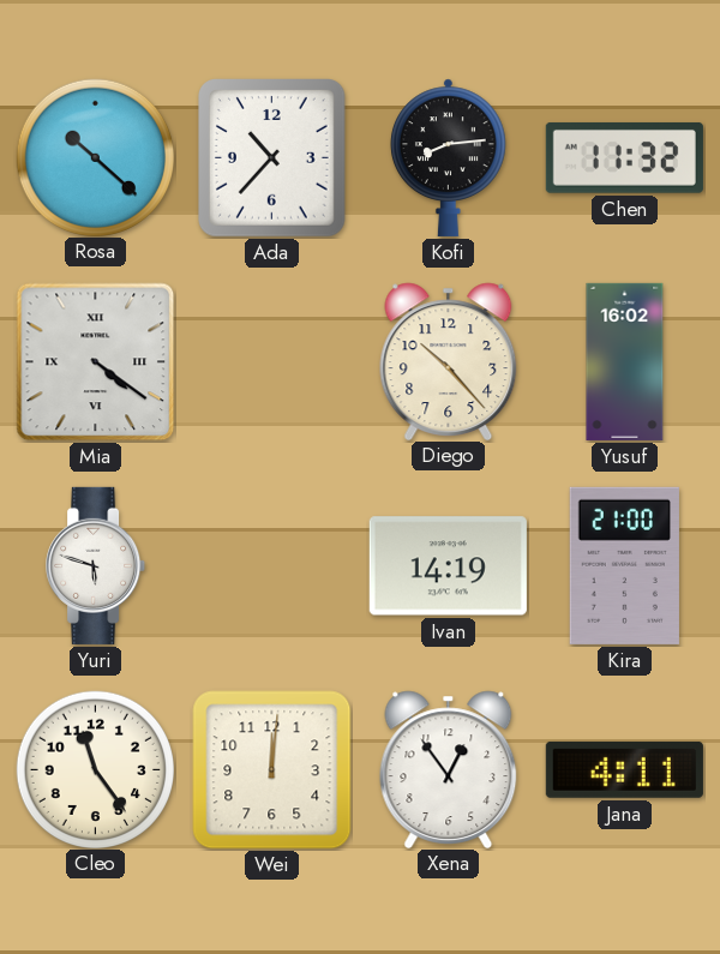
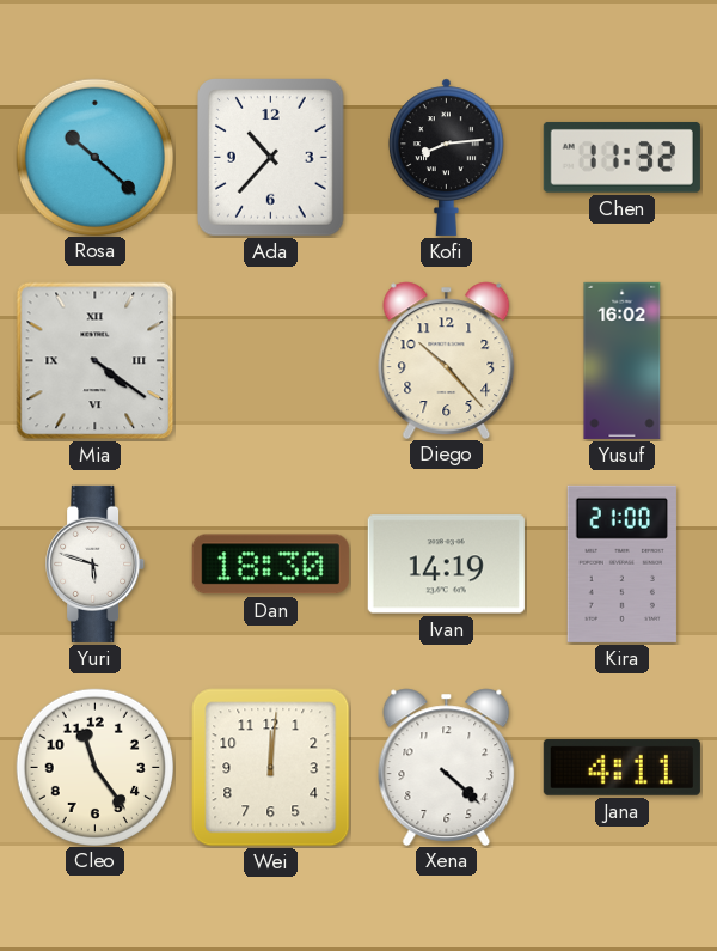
Dan: none -> 18:30 (270, 565)
Xena: 12:54 -> 4:22 (447, 767)
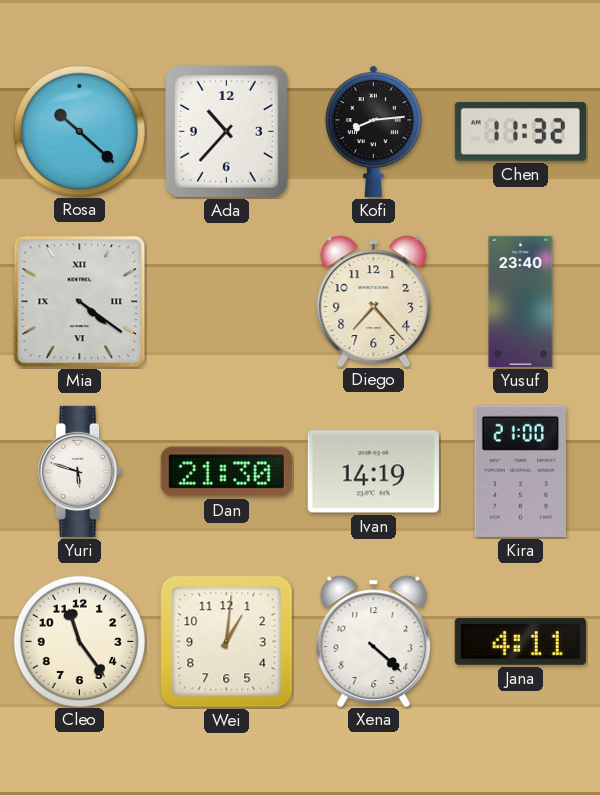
Diego: 10:23 -> 7:23 (374, 301)
Yusuf: 16:02 -> 23:40 (521, 301)
Dan: 18:30 -> 21:30 (226, 472)
Wei: 12:01 -> 1:01 (227, 642)
